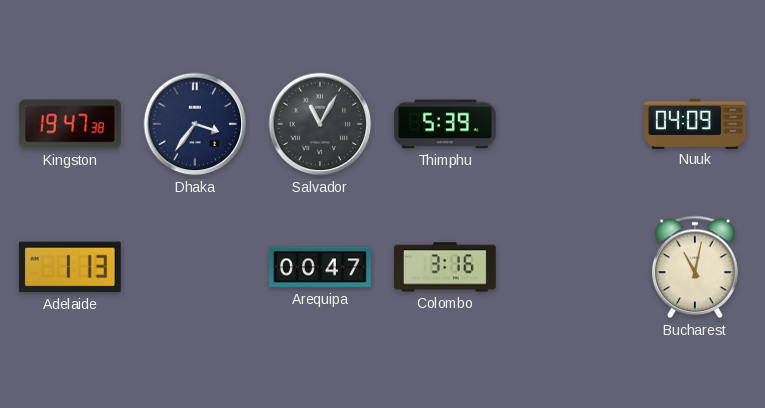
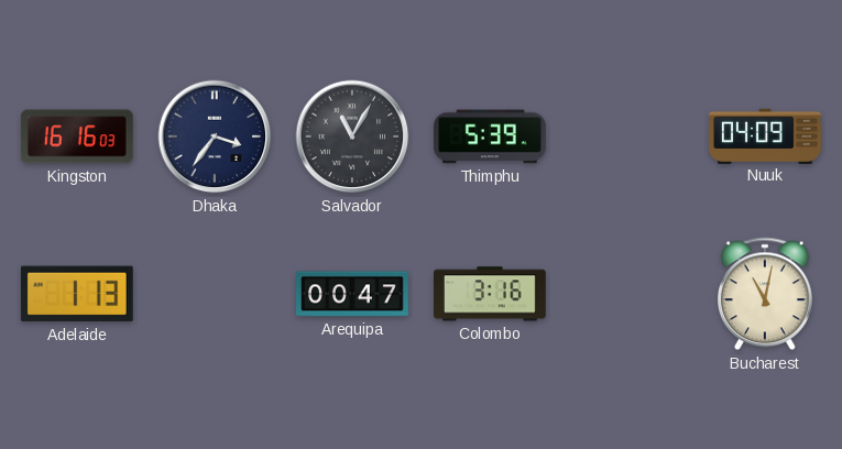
Kingston: 19:47 -> 16:16 (77, 136)
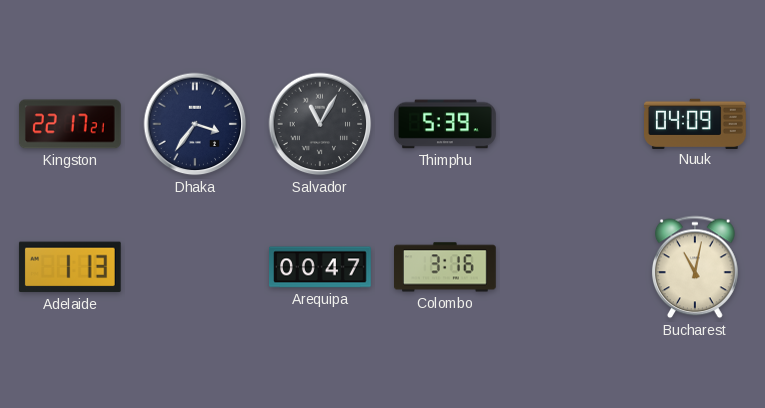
Kingston: 16:16 -> 22:17 (70, 124)
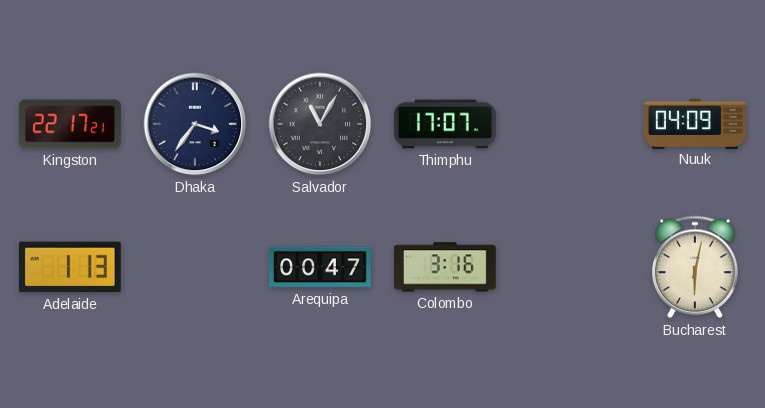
Thimphu: 5:39 -> 17:07 (445, 124)
Bucharest: 11:02 -> 6:02 (696, 267)
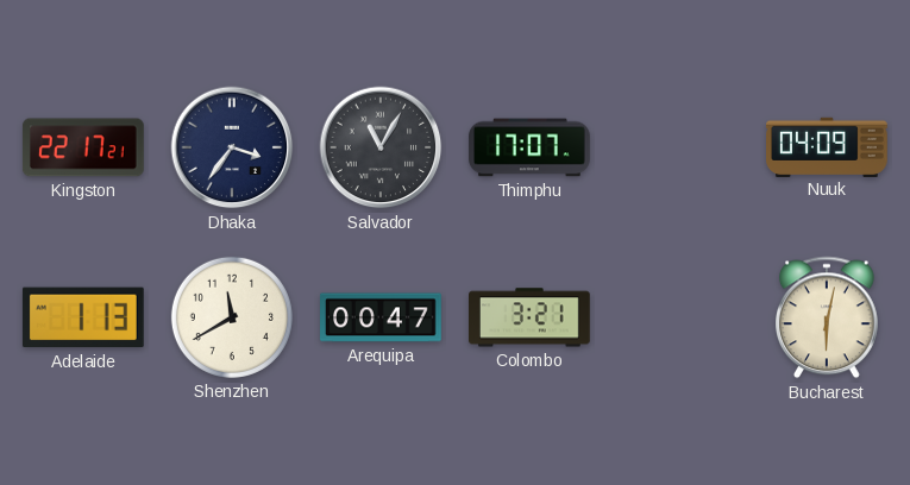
Shenzhen: none -> 11:40 (232, 317)
Colombo: 3:16 -> 3:21 (531, 317)
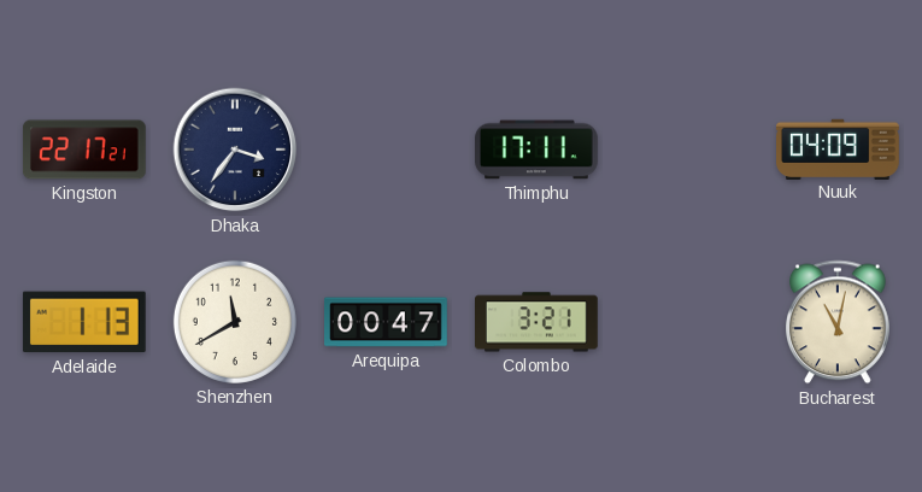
Salvador: 11:05 -> none (381, 147)
Thimphu: 17:07 -> 17:11 (536, 150)
Bucharest: 6:02 -> 11:02 (839, 322)
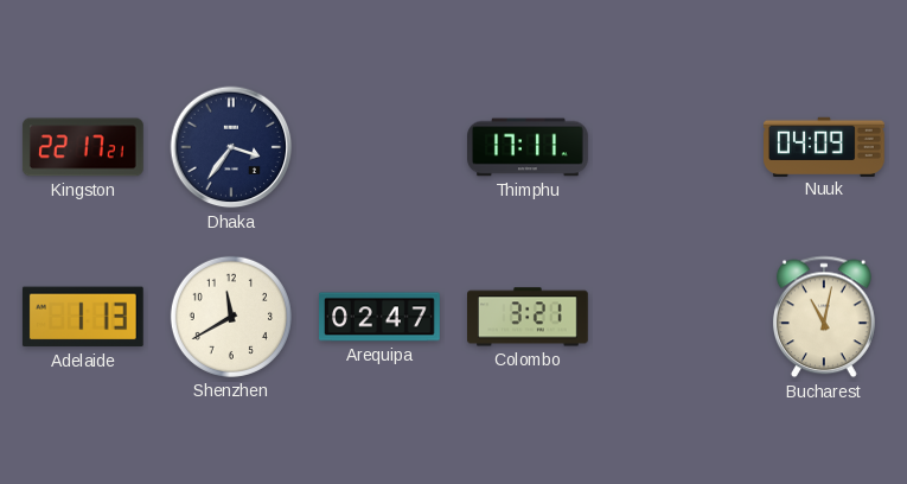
Arequipa: 00:47 -> 02:47 (381, 317)
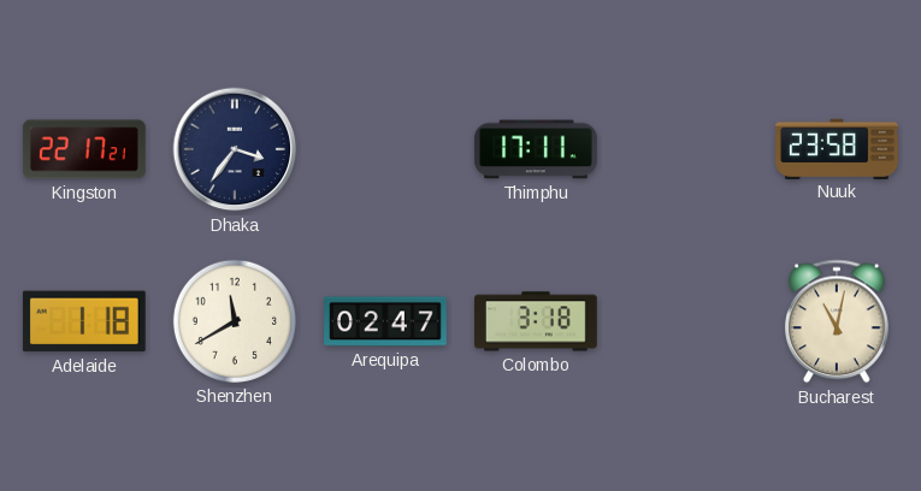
Nuuk: 04:09 -> 23:58 (838, 148)
Adelaide: 1:13 -> 1:18 (84, 321)
Colombo: 3:21 -> 3:18 (537, 321)
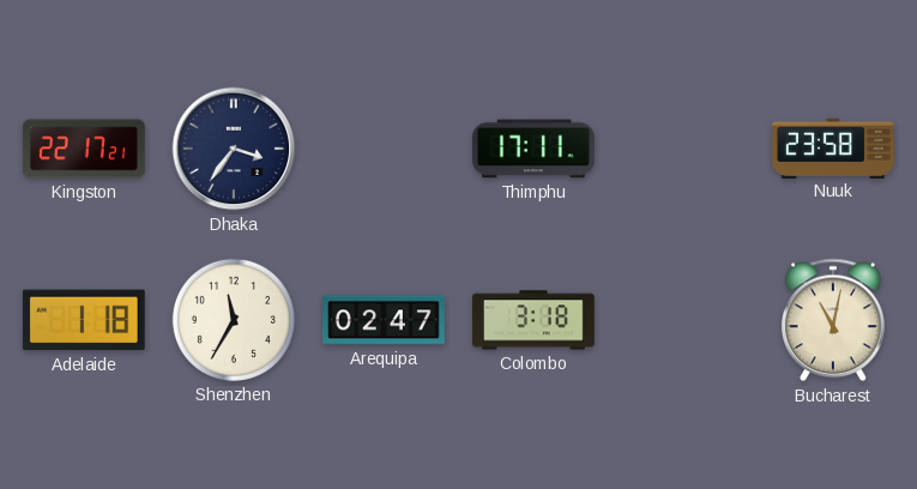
Shenzhen: 11:40 -> 11:35 (234, 320)
